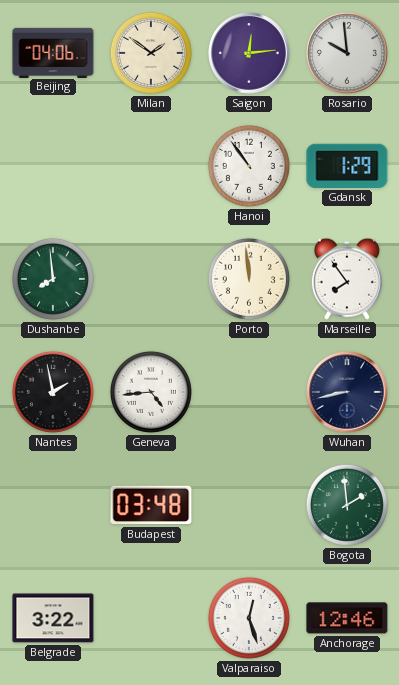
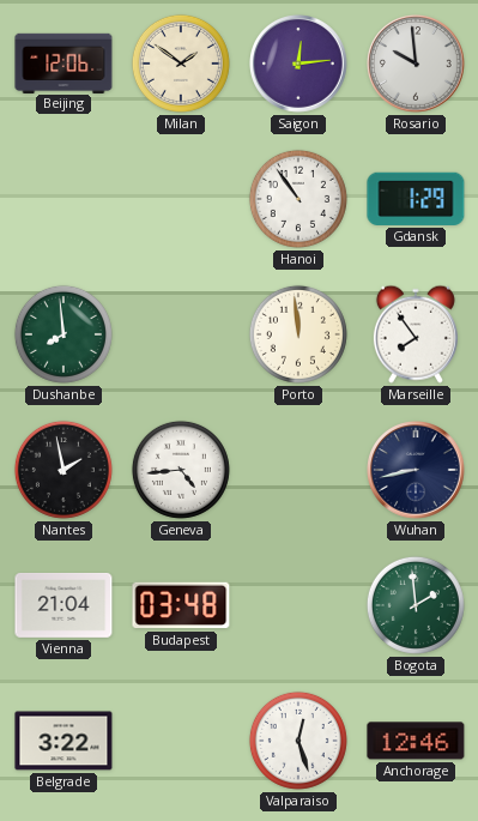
Beijing: 04:06 -> 12:06 (63, 62)
Vienna: none -> 21:04 (63, 605)
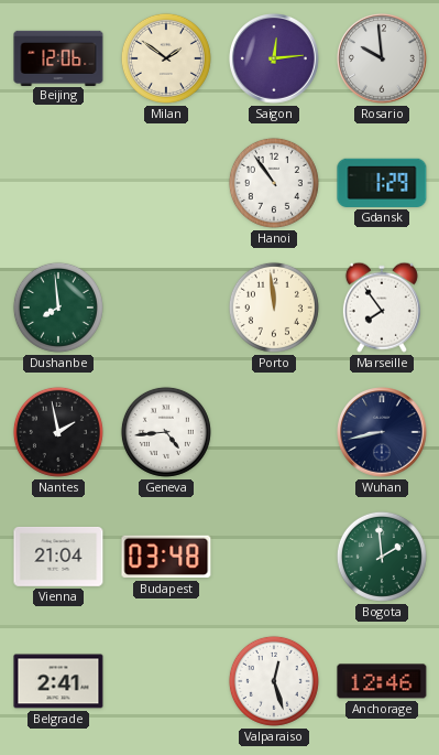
Belgrade: 3:22 -> 2:41 (58, 681)
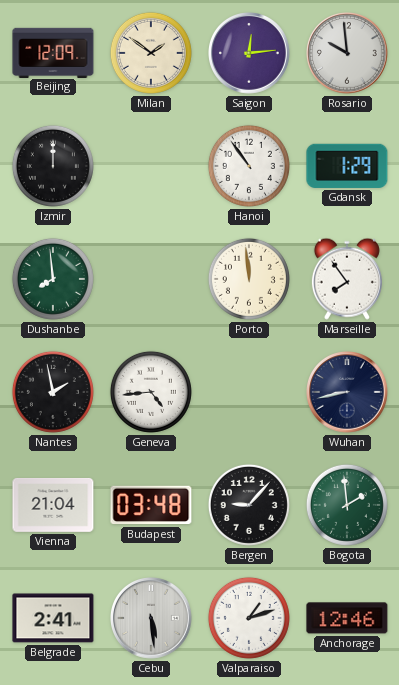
Beijing: 12:06 -> 12:09 (53, 52)
Izmir: none -> 12:00 (53, 166)
Bergen: none -> 9:07 (249, 505)
Cebu: none -> 5:29 (152, 619)
Valparaiso: 12:27 -> 1:12 (249, 618)
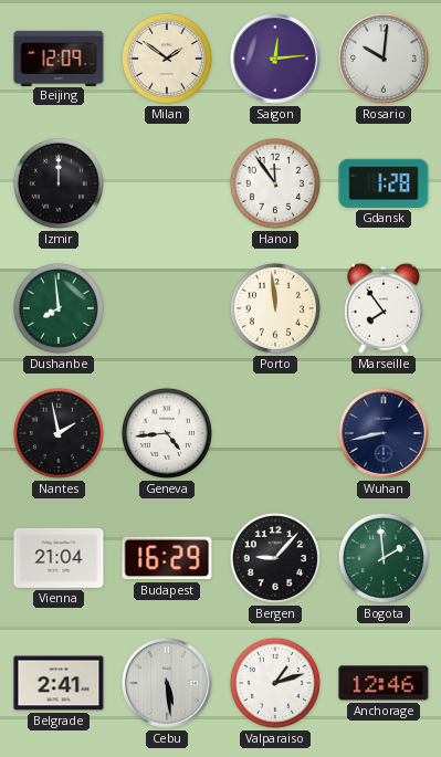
Rosario: 9:59 -> 10:01 (385, 60)
Hanoi: 10:54 -> 11:54 (275, 183)
Gdansk: 1:29 -> 1:28 (384, 183)
Budapest: 03:48 -> 16:29 (167, 558)
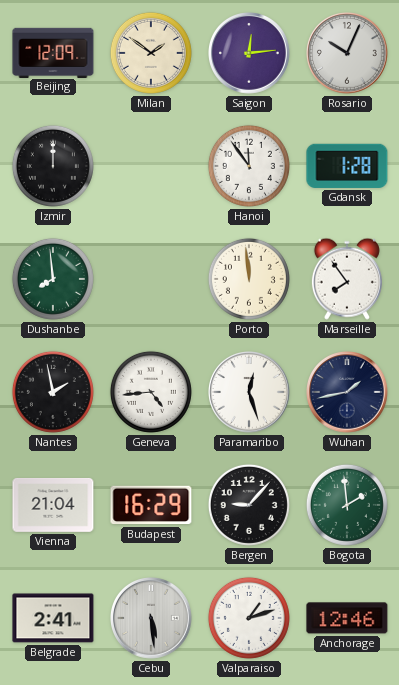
Rosario: 10:01 -> 10:04 (348, 54)
Paramaribo: none -> 12:27 (250, 393)
Wuhan: 8:43 -> 1:43 (348, 393)
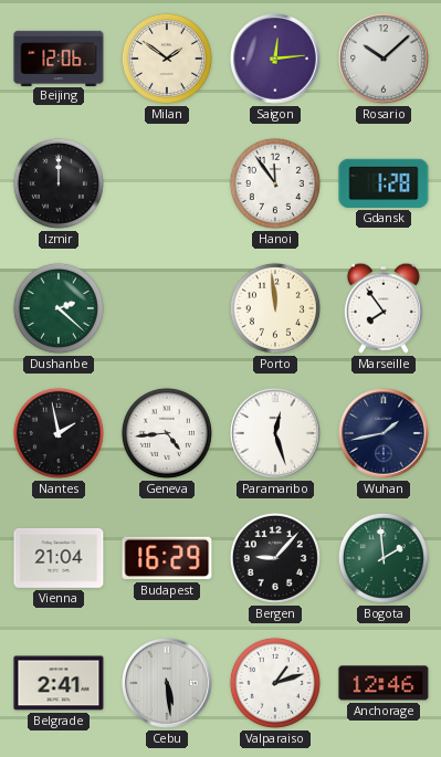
Beijing: 12:09 -> 12:06 (59, 57)
Rosario: 10:04 -> 10:08 (385, 60)
Dushanbe: 7:59 -> 2:22 (59, 308)
